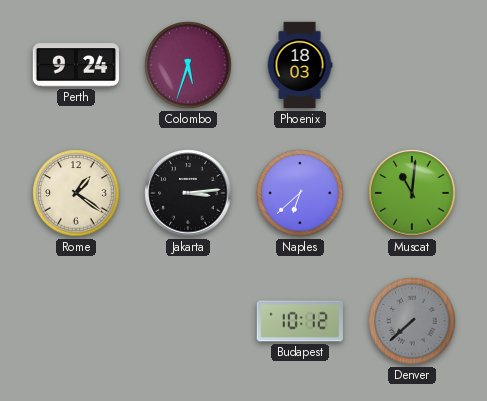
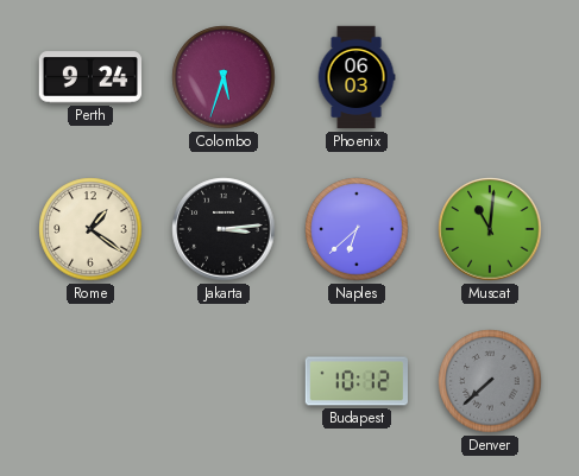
Phoenix: 18:03 -> 06:03 (357, 77)
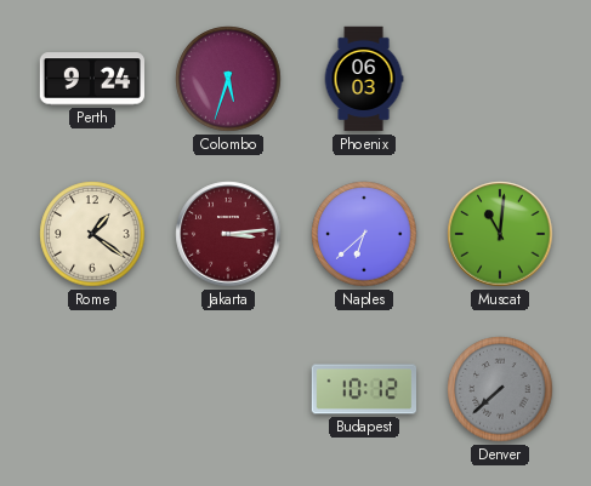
Jakarta dial: black -> burgundy (228, 234)
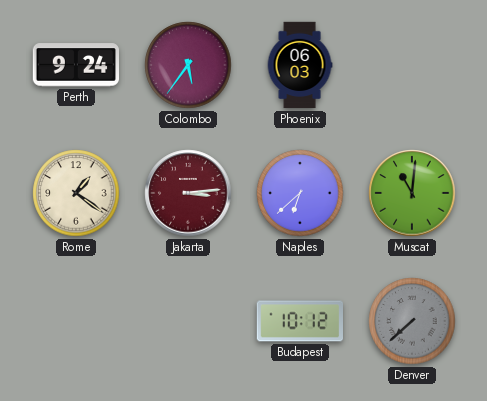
Colombo: 5:33 -> 5:36 (188, 65)
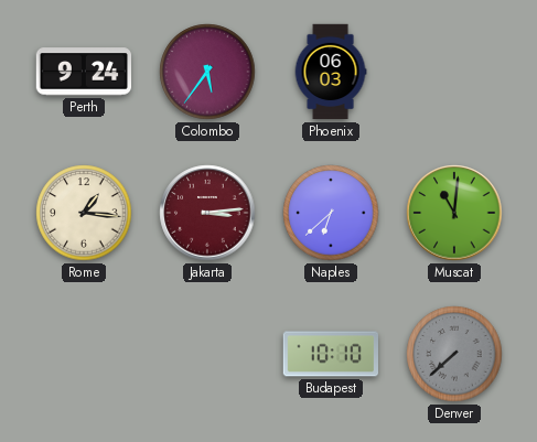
Rome: 1:21 -> 1:16 (84, 213)
Budapest: 10:12 -> 10:10 (330, 354)
